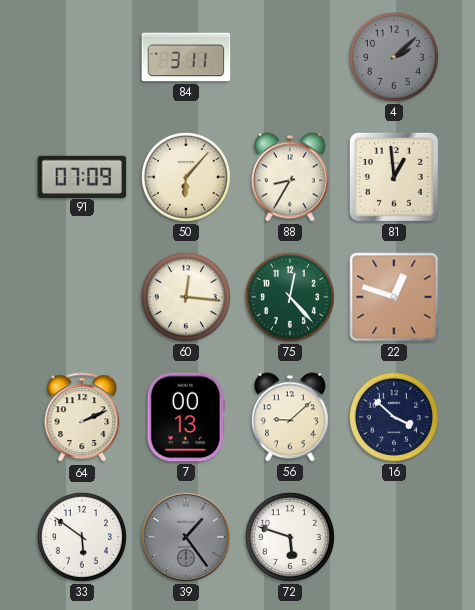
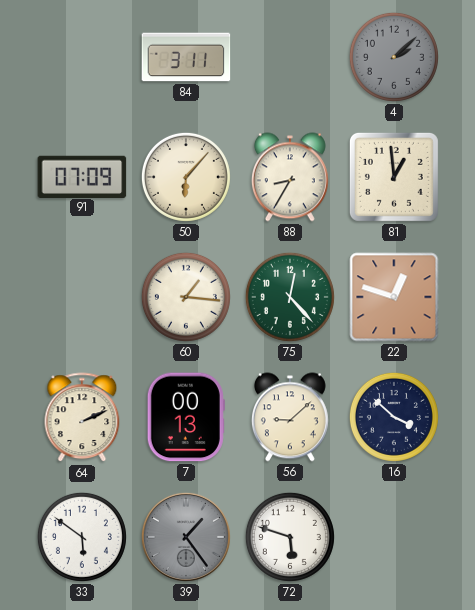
60: 12:16 -> 1:16 (186, 297)
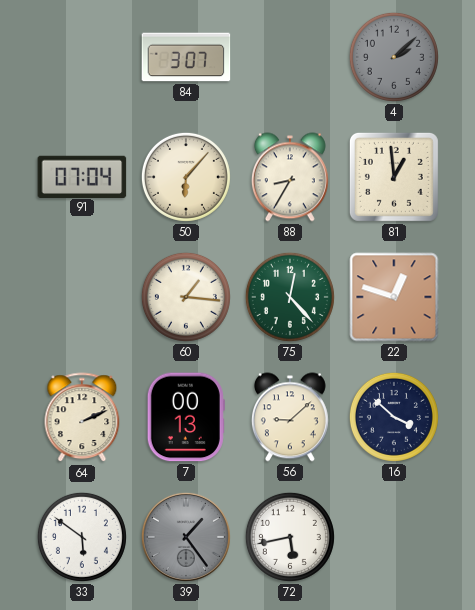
84: 3:11 -> 3:07 (186, 57)
91: 07:09 -> 07:04 (82, 176)
72: 5:48 -> 5:43 (290, 537)
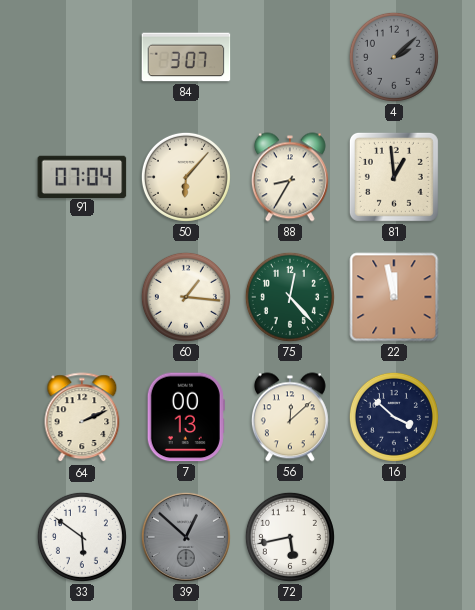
22: 12:48 -> 11:58 (394, 297)
56: 9:08 -> 12:08 (290, 417)
39: 1:24 -> 12:52 (186, 537)
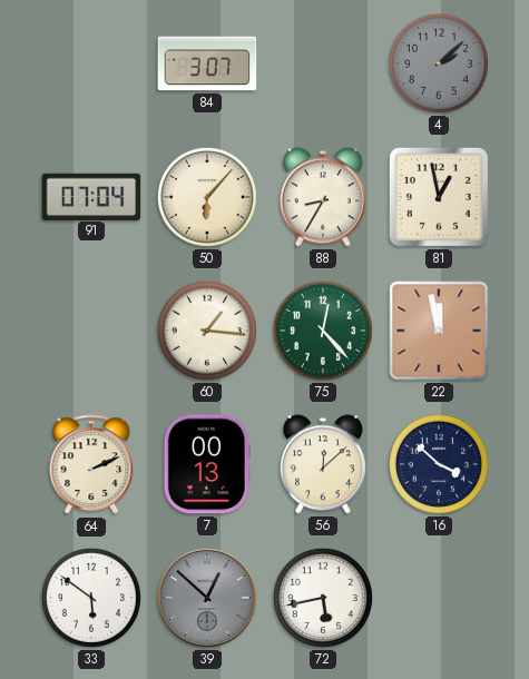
81: 12:59 -> 12:58 (439, 197)
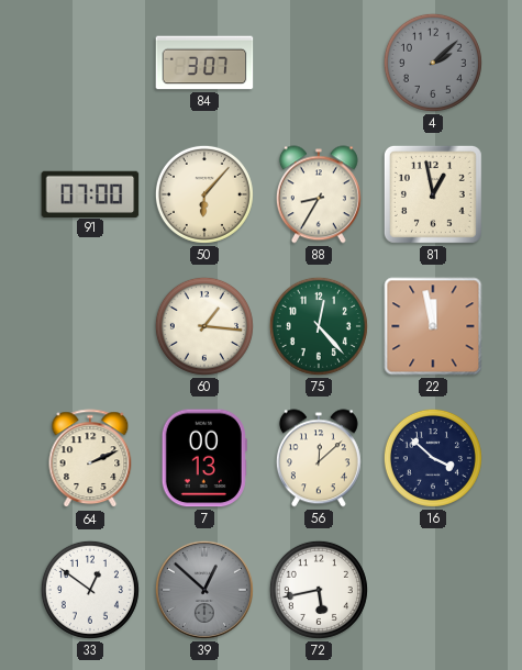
91: 07:04 -> 07:00 (90, 193)
33: 5:51 -> 12:51 (90, 590)
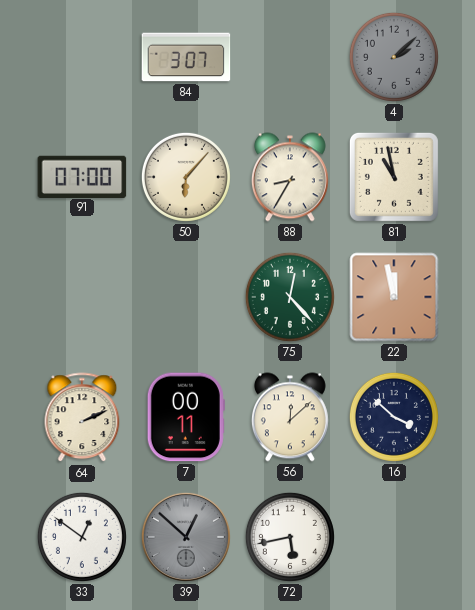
81: 12:58 -> 10:58 (394, 177)
60: 1:16 -> none (204, 326)
7: 00:13 -> 00:11 (186, 417)
